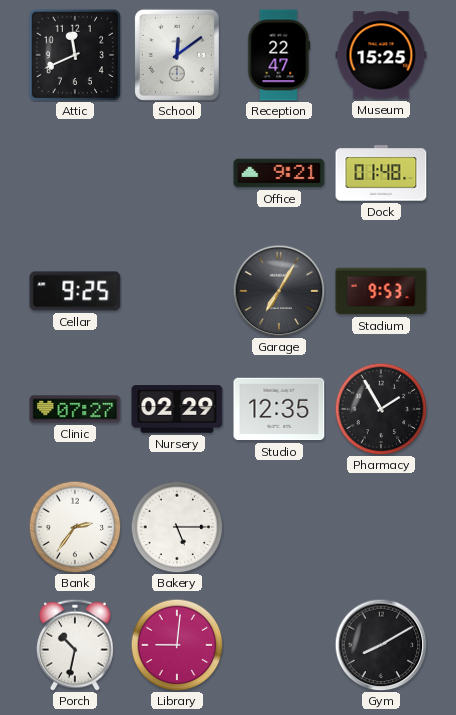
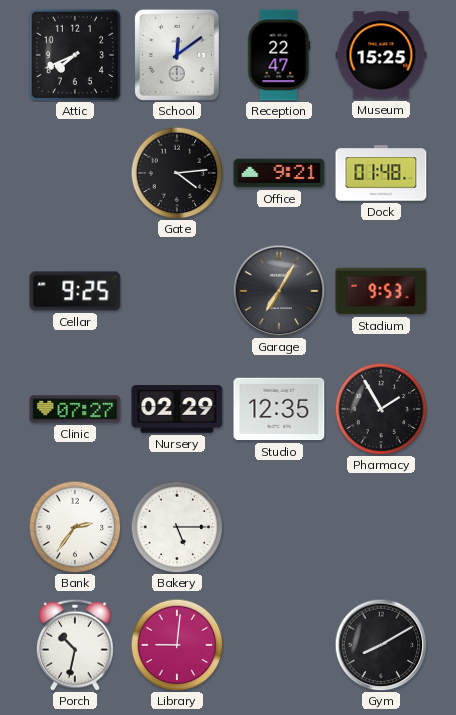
Attic: 11:41 -> 7:41 (74, 54)
Gate: none -> 4:14 (177, 173)
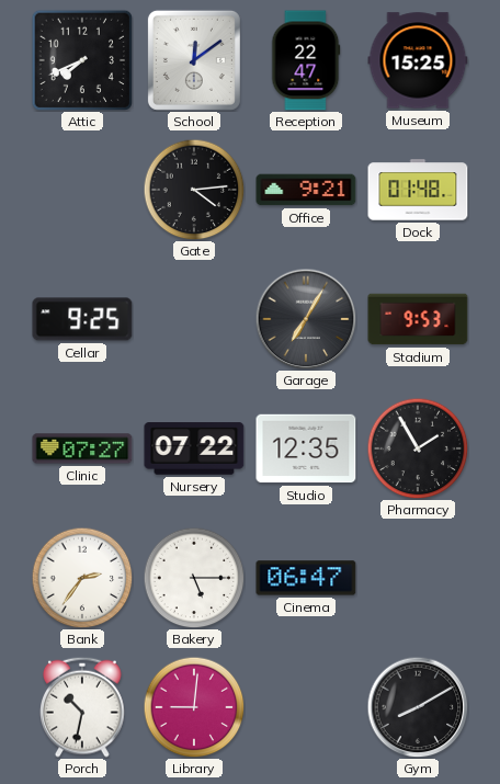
Nursery: 02:29 -> 07:22 (194, 448)
Cinema: none -> 06:47 (306, 578)
